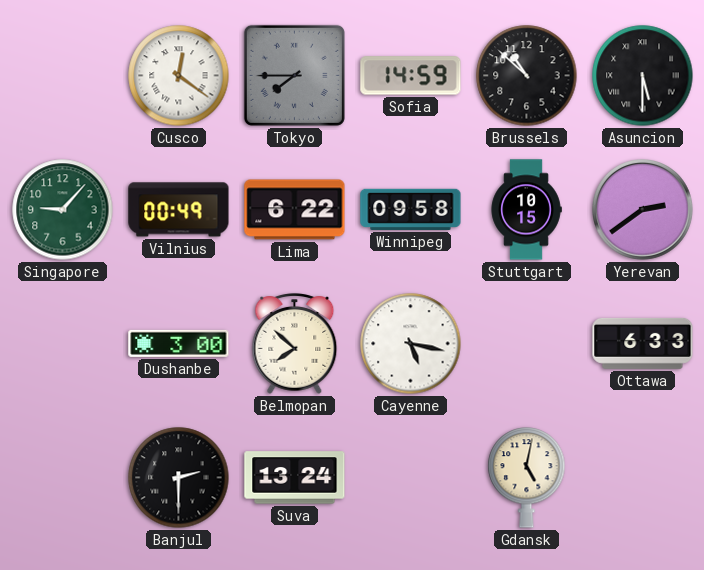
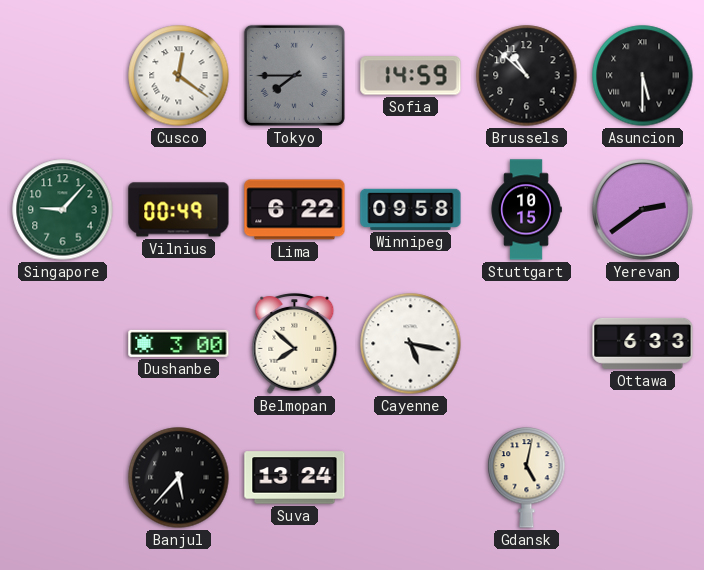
Banjul: 2:30 -> 5:37 (179, 478)
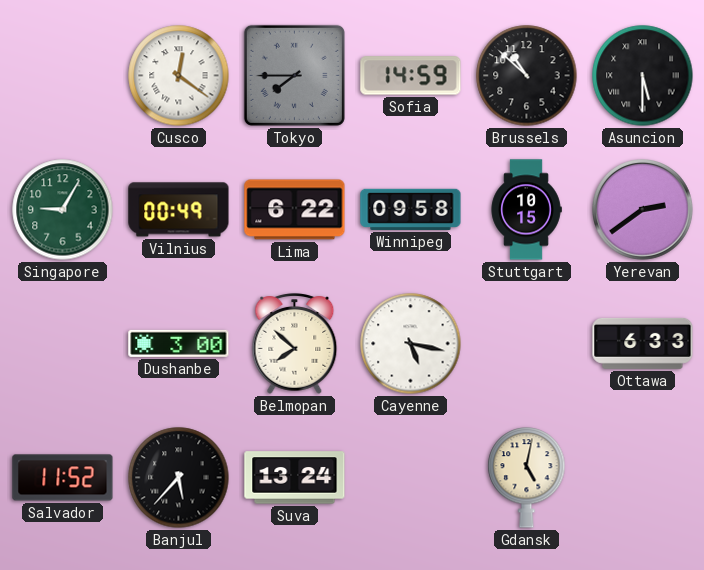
Singapore: 9:07 -> 9:05 (63, 210)
Salvador: none -> 11:52 (63, 478)
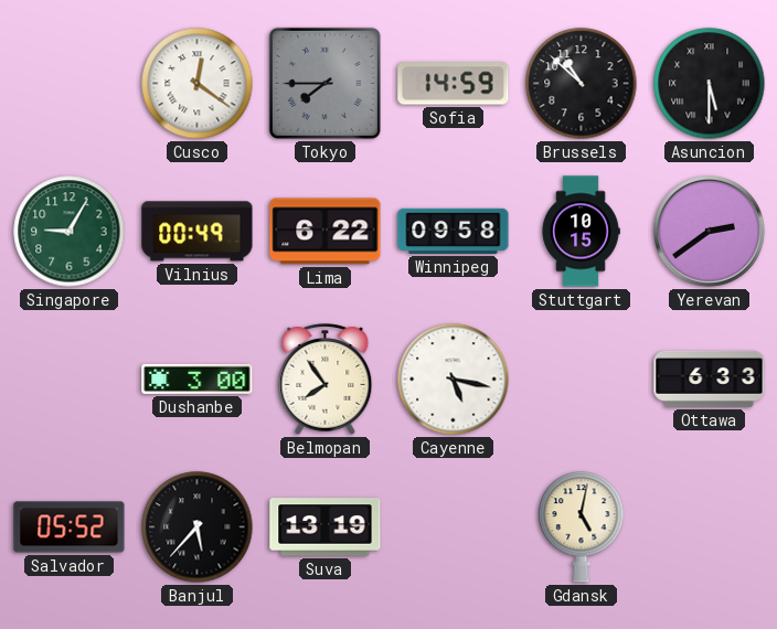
Belmopan: 7:52 -> 7:54 (326, 380)
Salvador: 11:52 -> 05:52 (70, 527)
Suva: 13:24 -> 13:19 (326, 527)
